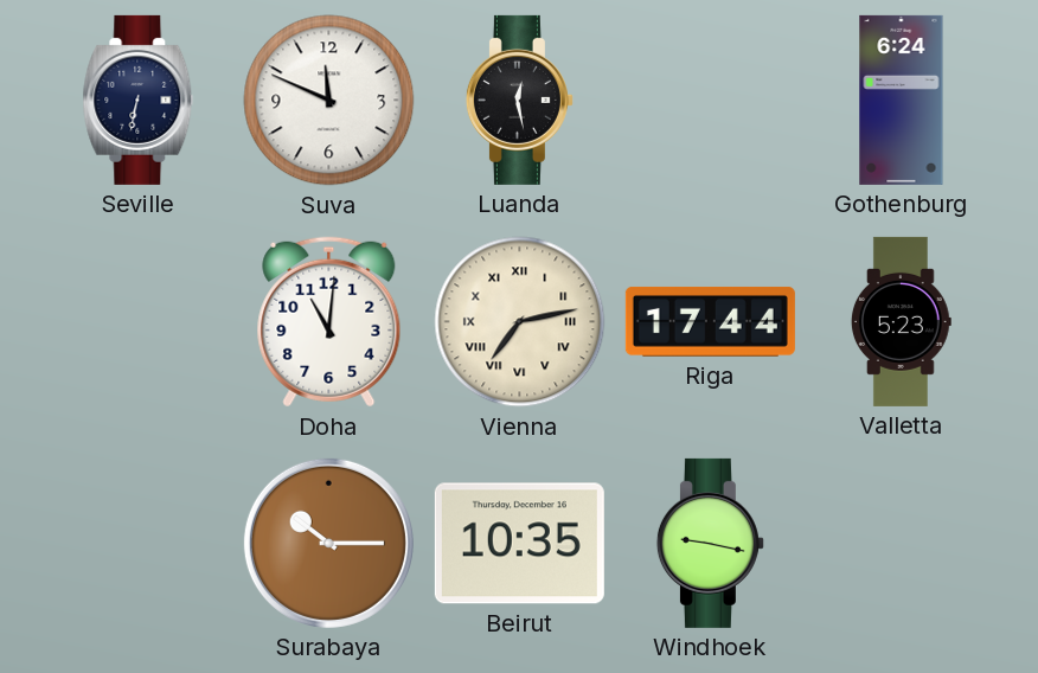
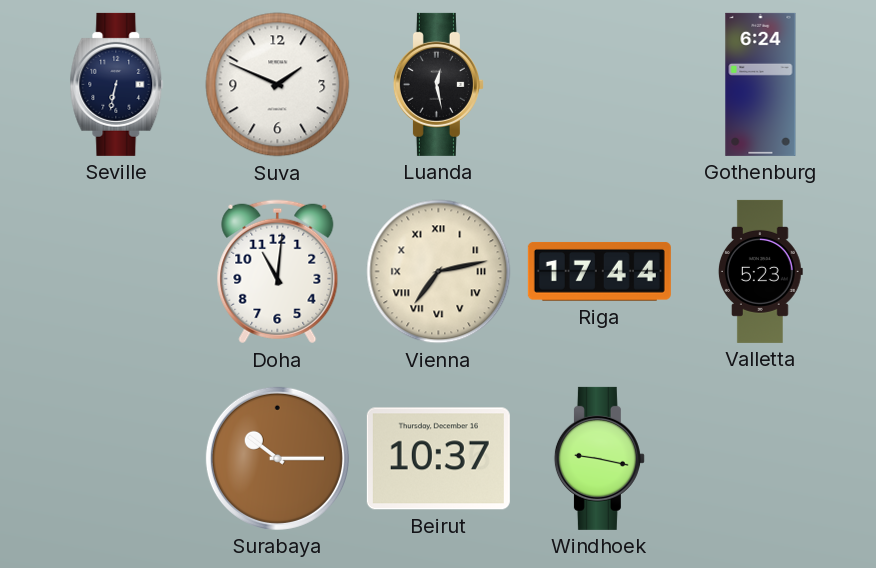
Suva: 11:49 -> 1:49 (278, 85)
Beirut: 10:35 -> 10:37 (438, 459)
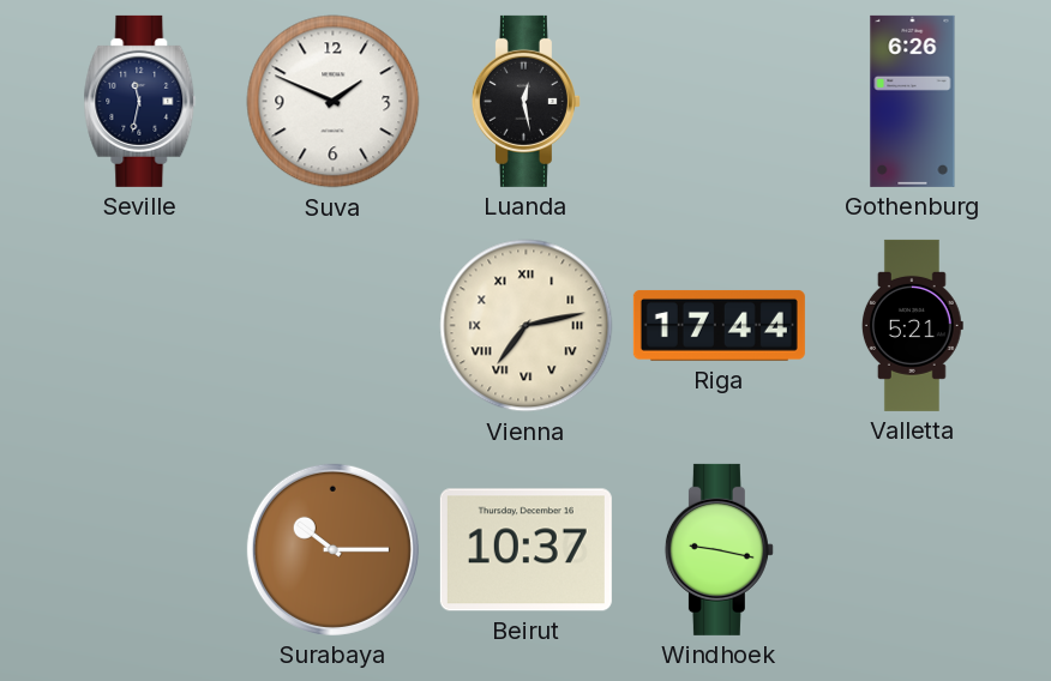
Seville: 6:32 -> 11:32 (140, 101)
Gothenburg: 6:24 -> 6:26 (913, 101)
Doha: 11:01 -> none (278, 272)
Valletta: 5:23 -> 5:21 (912, 325)
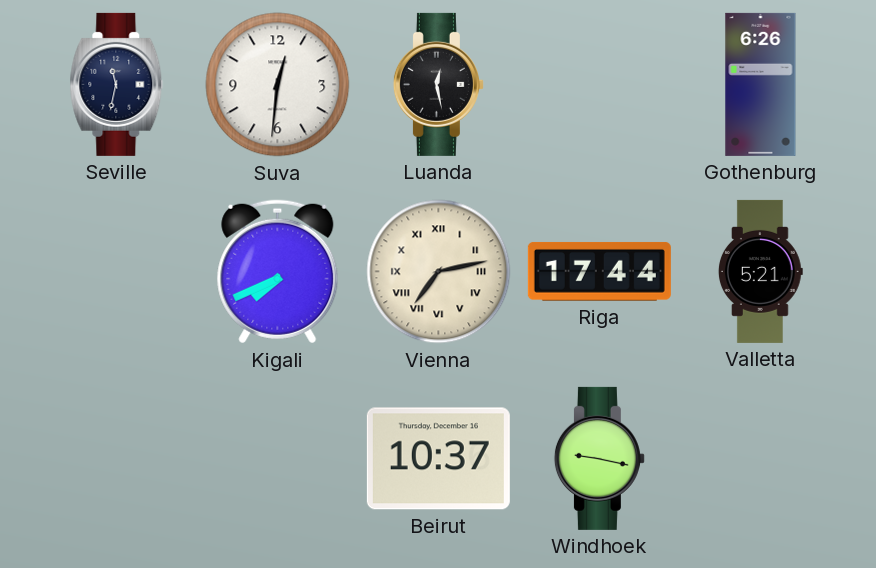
Suva: 1:49 -> 12:31 (278, 85)
Kigali: none -> 7:41 (278, 272)
Surabaya: 10:15 -> none (332, 549)
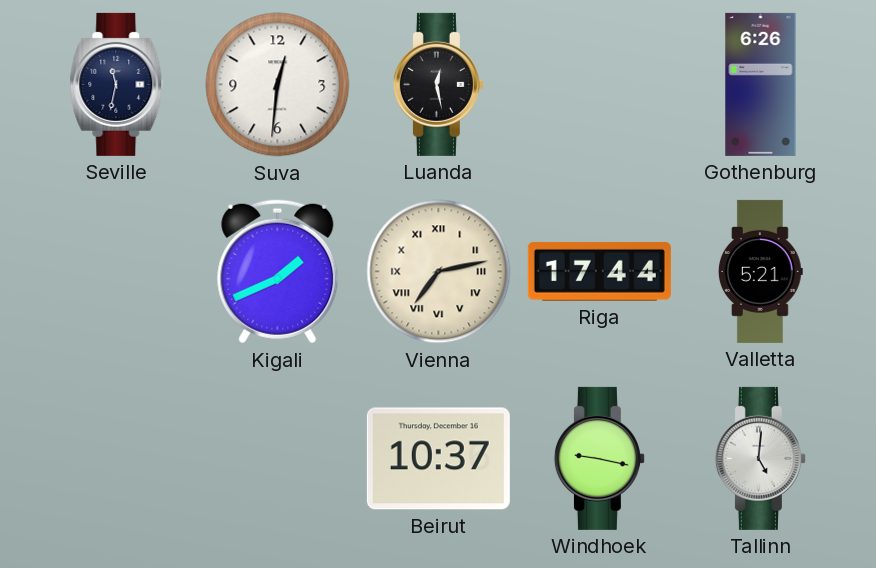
Kigali: 7:41 -> 1:41 (278, 272)
Tallinn: none -> 5:01 (760, 458)
